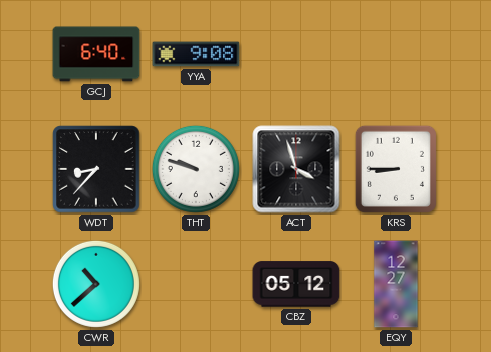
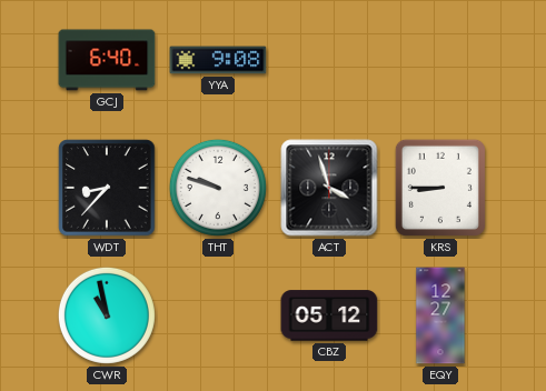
CWR: 10:38 -> 10:58 (107, 315)
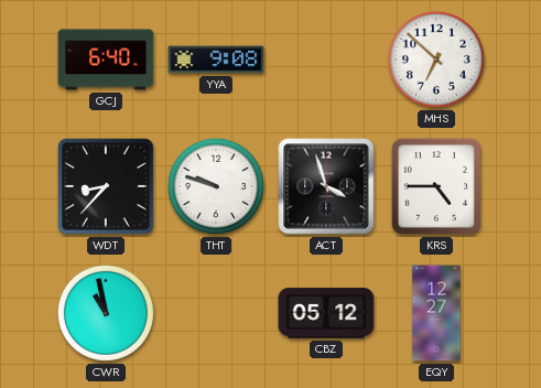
MHS: none -> 6:52 (436, 60)
KRS: 8:45 -> 4:45 (436, 186)
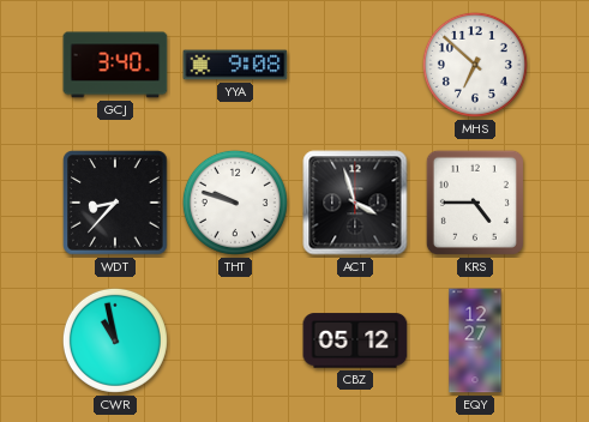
GCJ: 6:40 -> 3:40 (115, 65)
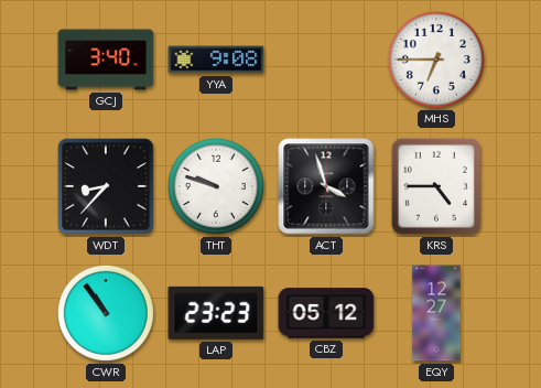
MHS: 6:52 -> 6:45 (436, 60)
CWR: 10:58 -> 10:54 (106, 313)
LAP: none -> 23:23 (216, 313)
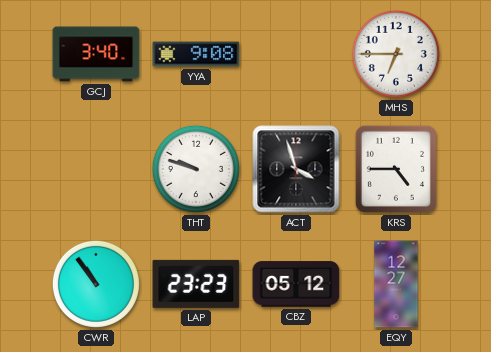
WDT: 8:37 -> none (106, 186)
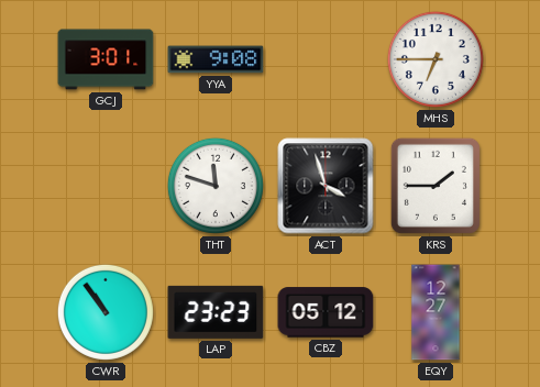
GCJ: 3:40 -> 3:01 (106, 59)
THT: 9:48 -> 11:48 (216, 186)
KRS: 4:45 -> 1:45 (436, 186)
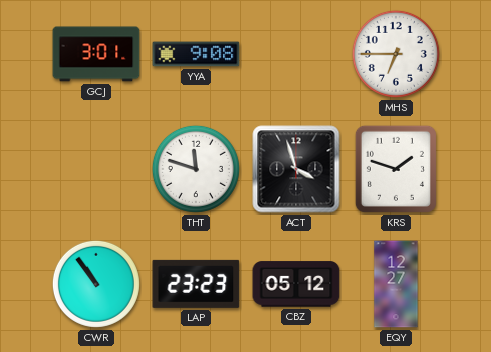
KRS: 1:45 -> 1:48 (396, 169)
